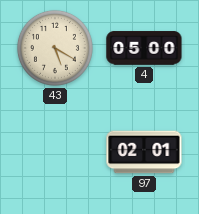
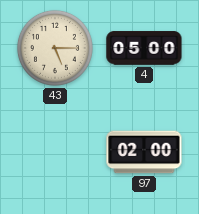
43: 5:20 -> 5:15 (55, 48)
97: 02:01 -> 02:00 (144, 152)
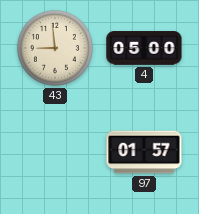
43: 5:15 -> 8:59 (55, 48)
97: 02:00 -> 01:57 (144, 152)
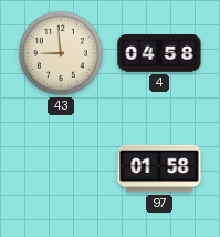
4: 05:00 -> 04:58 (159, 53)
97: 01:57 -> 01:58 (159, 168)
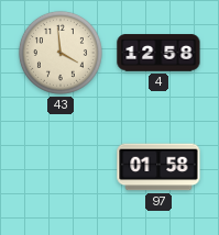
43: 8:59 -> 3:59 (61, 53)
4: 04:58 -> 12:58 (158, 53)
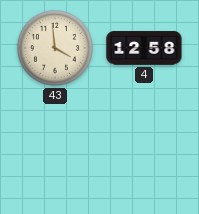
97: 01:58 -> none (158, 167)
